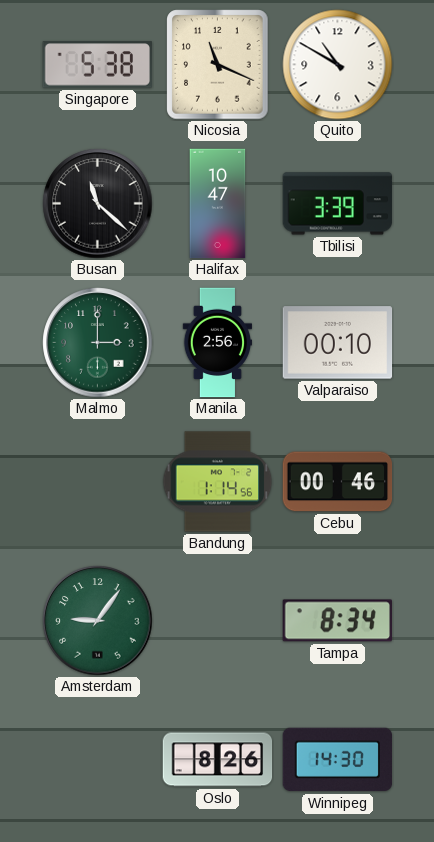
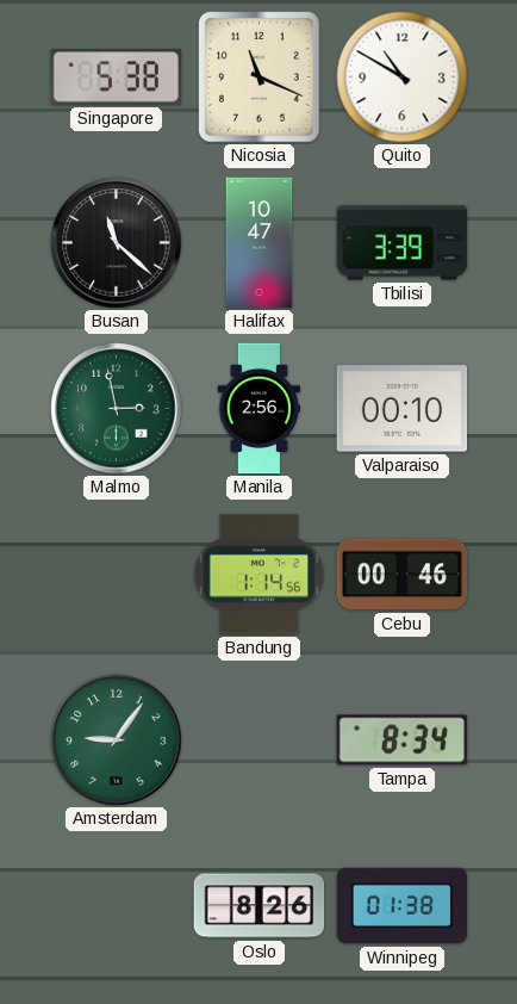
Malmo: 3:00 -> 2:58 (117, 409)
Winnipeg: 14:30 -> 01:38 (403, 906)
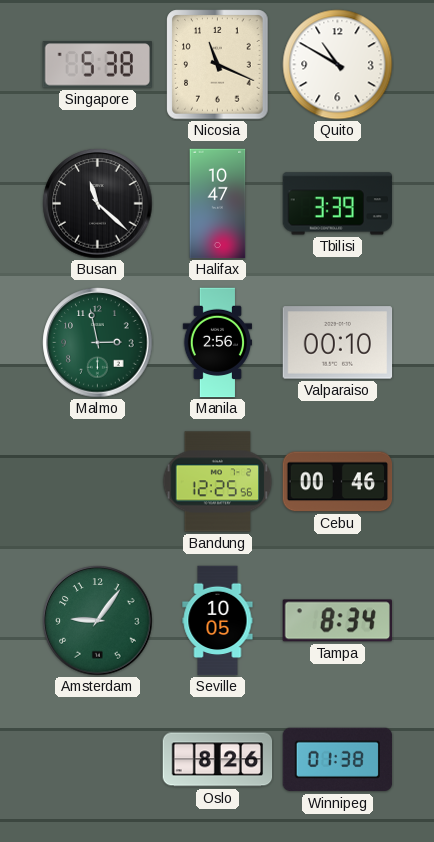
Bandung: 1:14 -> 12:25 (218, 482)
Seville: none -> 10:05 (218, 621)
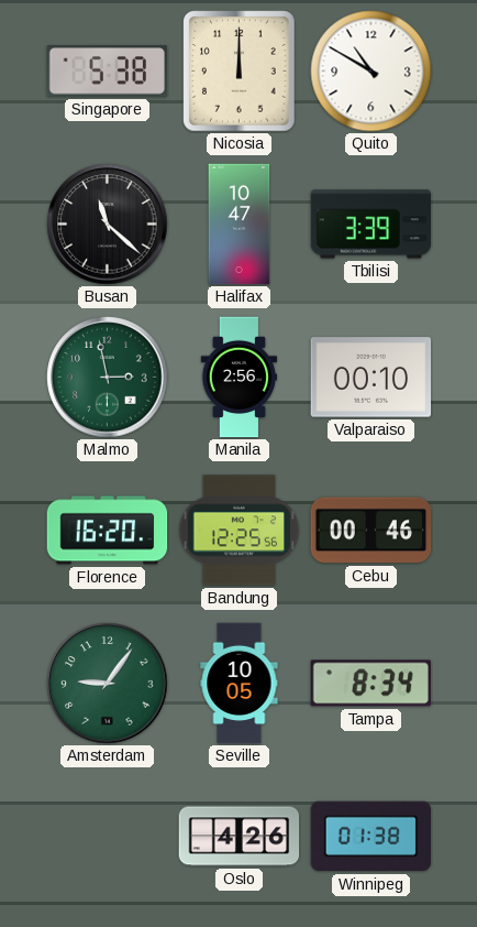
Nicosia: 11:19 -> 12:00 (240, 72)
Florence: none -> 16:20 (108, 531)
Oslo: 8:26 -> 4:26 (240, 837)
